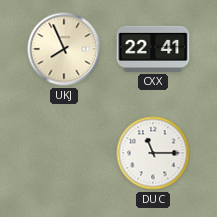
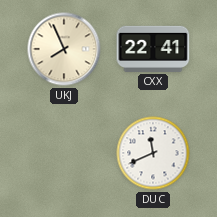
DUC: 11:15 -> 11:41 (153, 153)
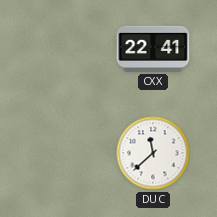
UKJ: 7:56 -> none (64, 49)
DUC: 11:41 -> 11:38 (153, 153)
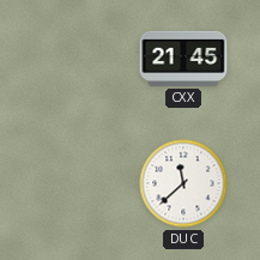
CXX: 22:41 -> 21:45 (183, 59)
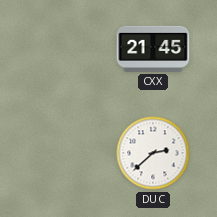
DUC: 11:38 -> 2:38 (153, 153)
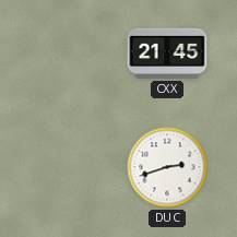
DUC: 2:38 -> 2:42 (167, 167)
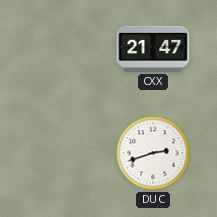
CXX: 21:45 -> 21:47 (153, 49)
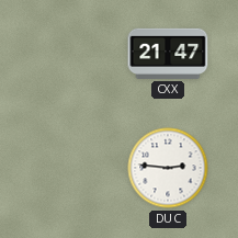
DUC: 2:42 -> 2:46 (168, 168)
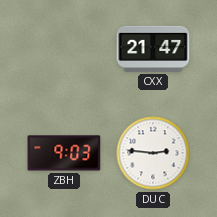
ZBH: none -> 9:03 (64, 153)
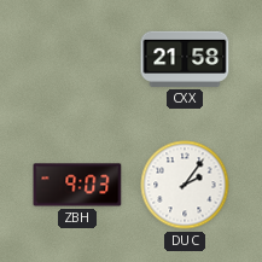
CXX: 21:47 -> 21:58 (185, 59)
DUC: 2:46 -> 2:06 (185, 185)
